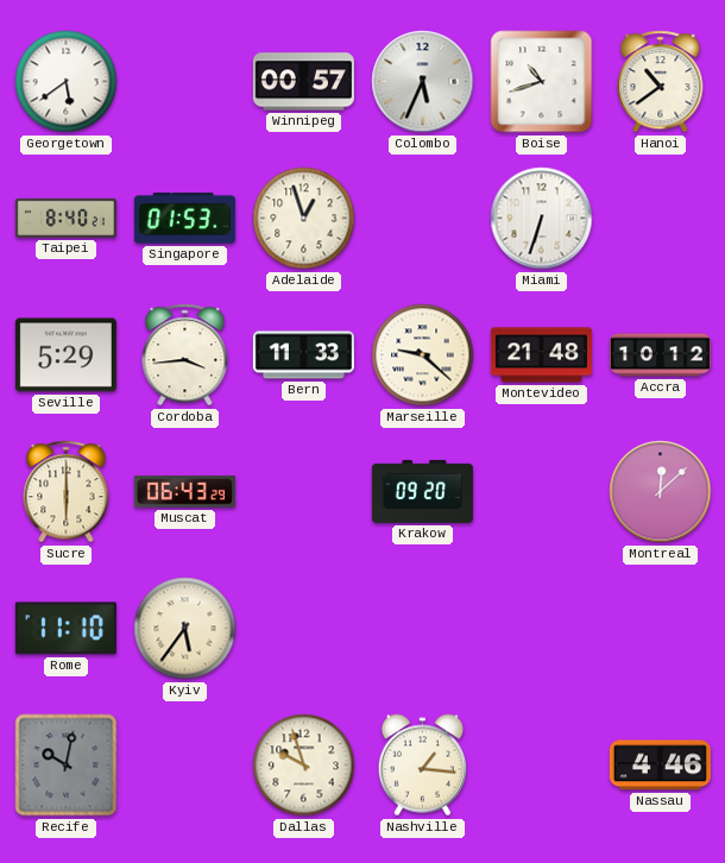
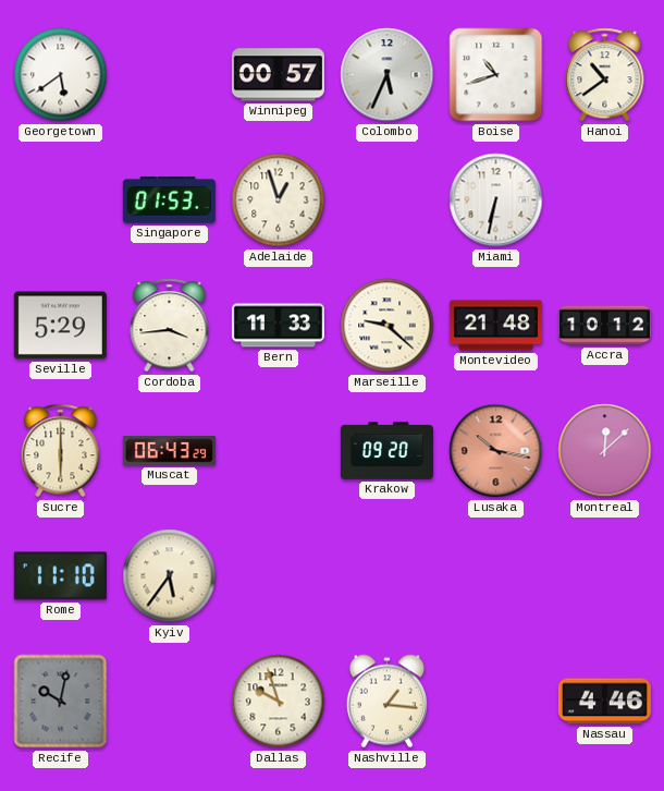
Taipei: 8:40 -> none (65, 218)
Miami: 6:33 -> 6:32 (496, 200)
Lusaka: none -> 10:17 (496, 451)
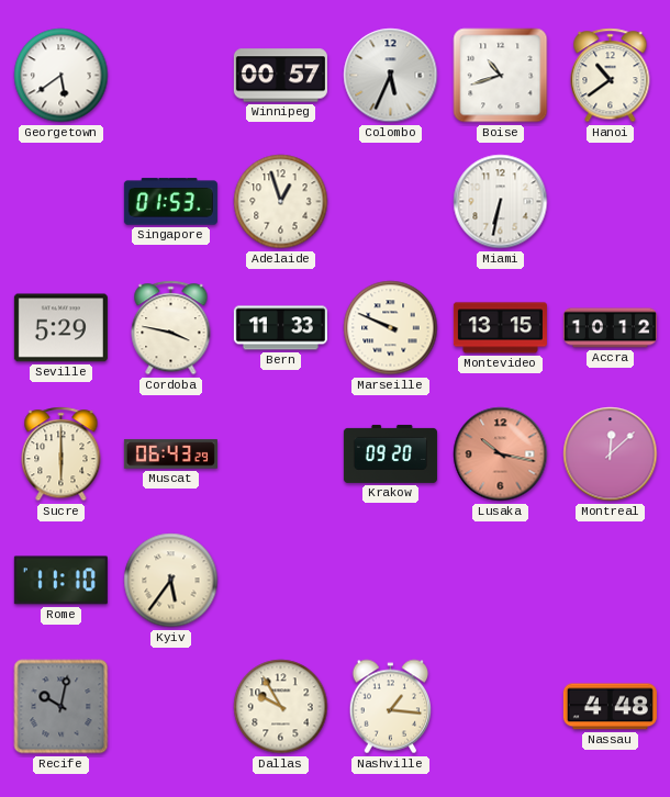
Cordoba: 3:44 -> 3:47 (171, 328)
Marseille: 9:22 -> 9:49 (391, 328)
Montevideo: 21:48 -> 13:15 (500, 328)
Dallas: 9:57 -> 9:55 (281, 707)
Nassau: 4:46 -> 4:48 (610, 707)
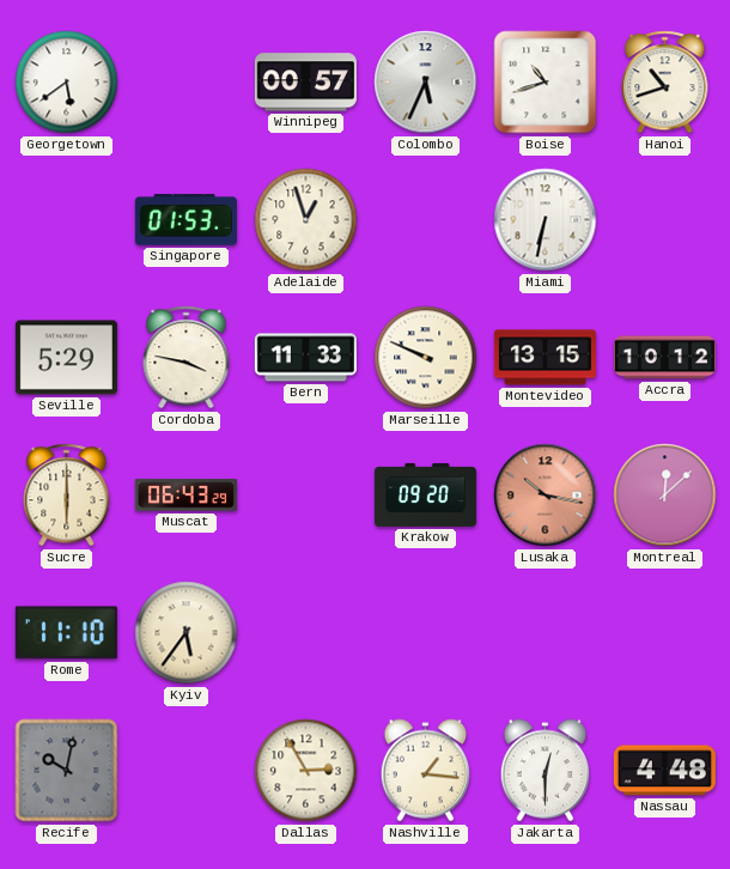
Hanoi: 10:39 -> 10:42 (665, 83)
Dallas: 9:55 -> 2:55 (306, 771)
Jakarta: none -> 12:30 (546, 771)
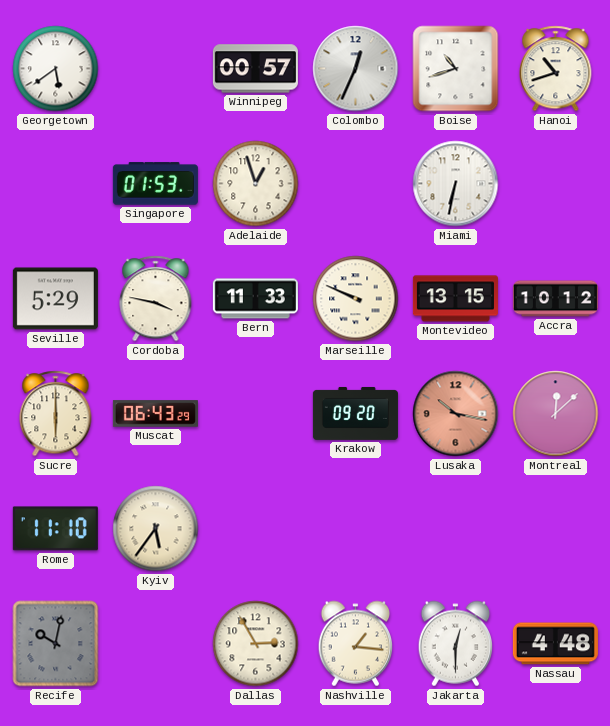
Colombo: 5:34 -> 12:34 (356, 69)
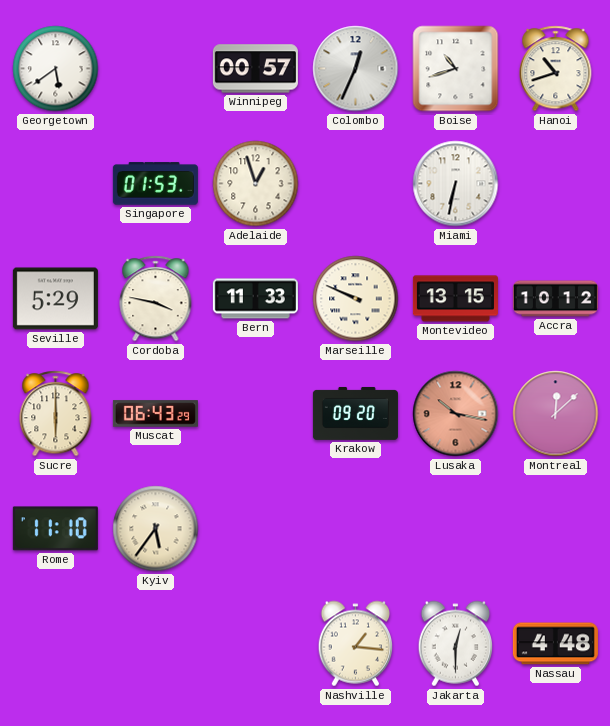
Recife: 10:02 -> none (56, 644)
Dallas: 2:55 -> none (256, 644)
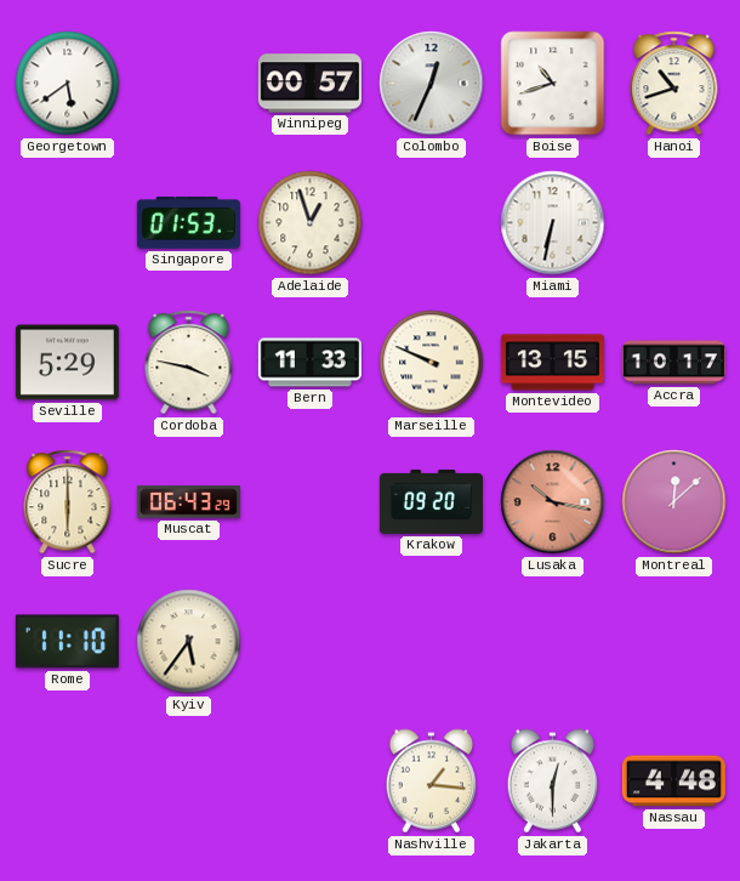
Accra: 10:12 -> 10:17 (673, 363)
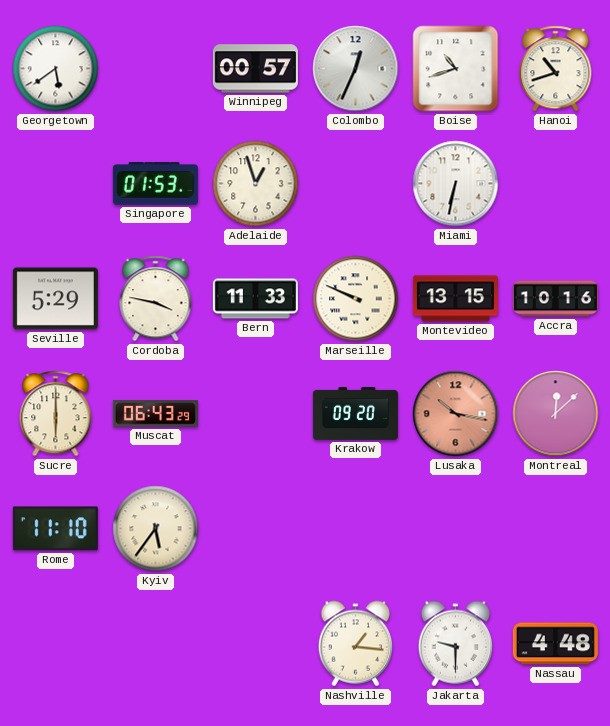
Accra: 10:17 -> 10:16 (555, 299)
Jakarta: 12:30 -> 9:30 (456, 644)
